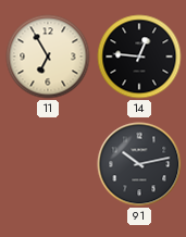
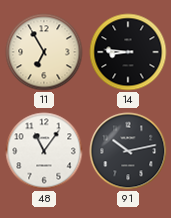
14: 12:46 -> 8:46 (128, 52)
48: none -> 11:06 (44, 151)
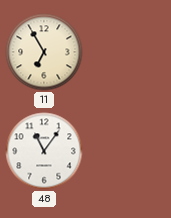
14: 8:46 -> none (128, 52)
91: 10:13 -> none (128, 151)
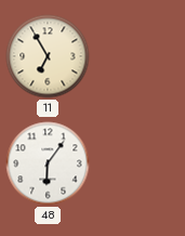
48: 11:06 -> 6:06 (48, 163)
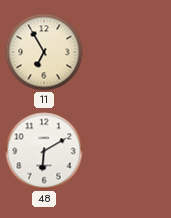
48: 6:06 -> 6:10 (44, 151)
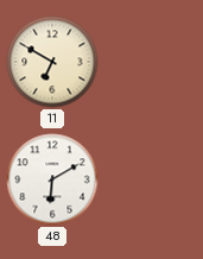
11: 6:55 -> 6:50 (52, 62)
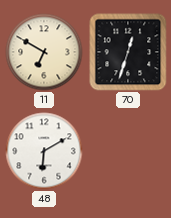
70: none -> 12:33 (128, 52)
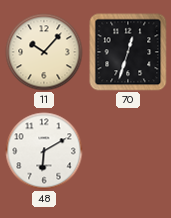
11: 6:50 -> 10:07 (44, 52)
